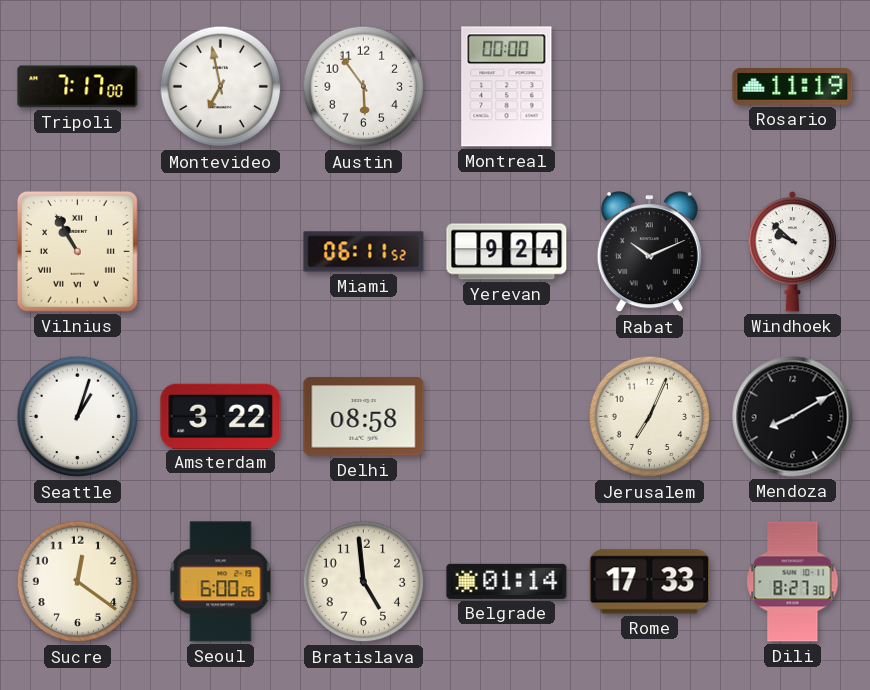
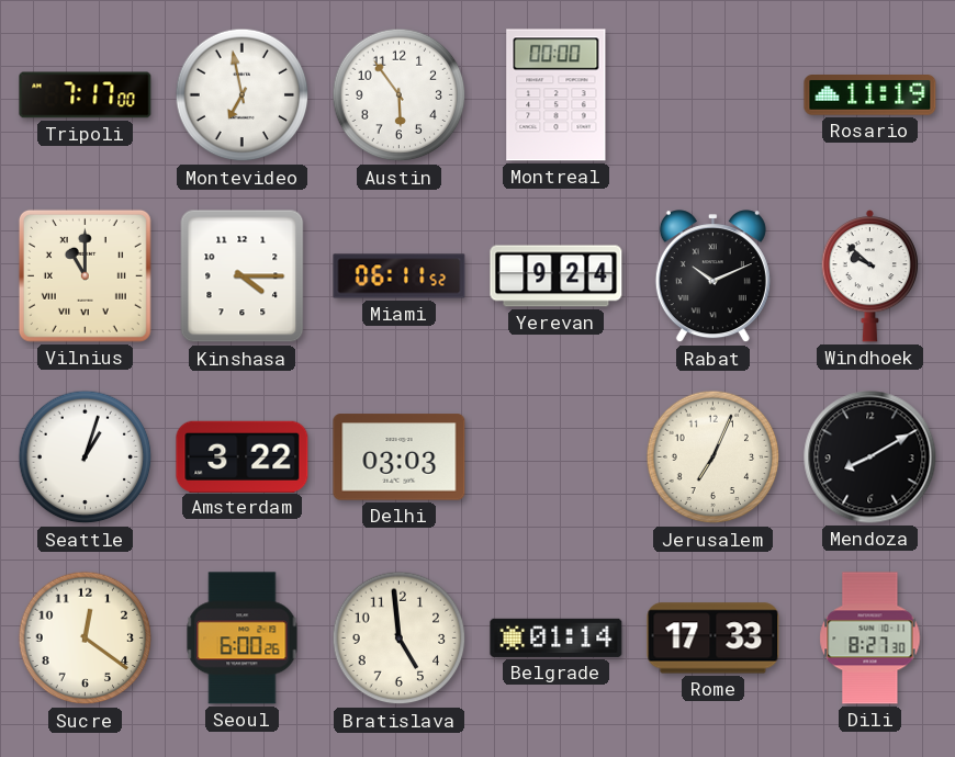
Vilnius: 10:55 -> 11:00 (85, 275)
Kinshasa: none -> 4:15 (243, 276)
Delhi: 08:58 -> 03:03 (400, 457)
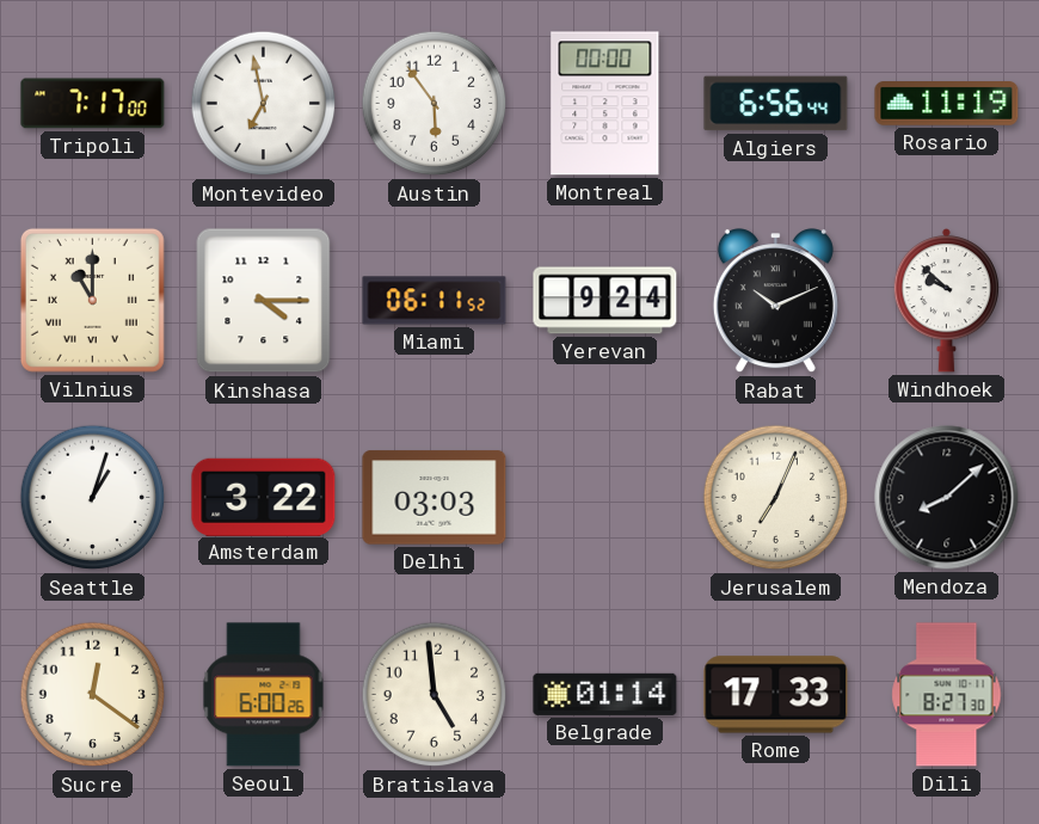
Algiers: none -> 6:56 (776, 104)
Mendoza: 8:10 -> 8:08 (947, 498)
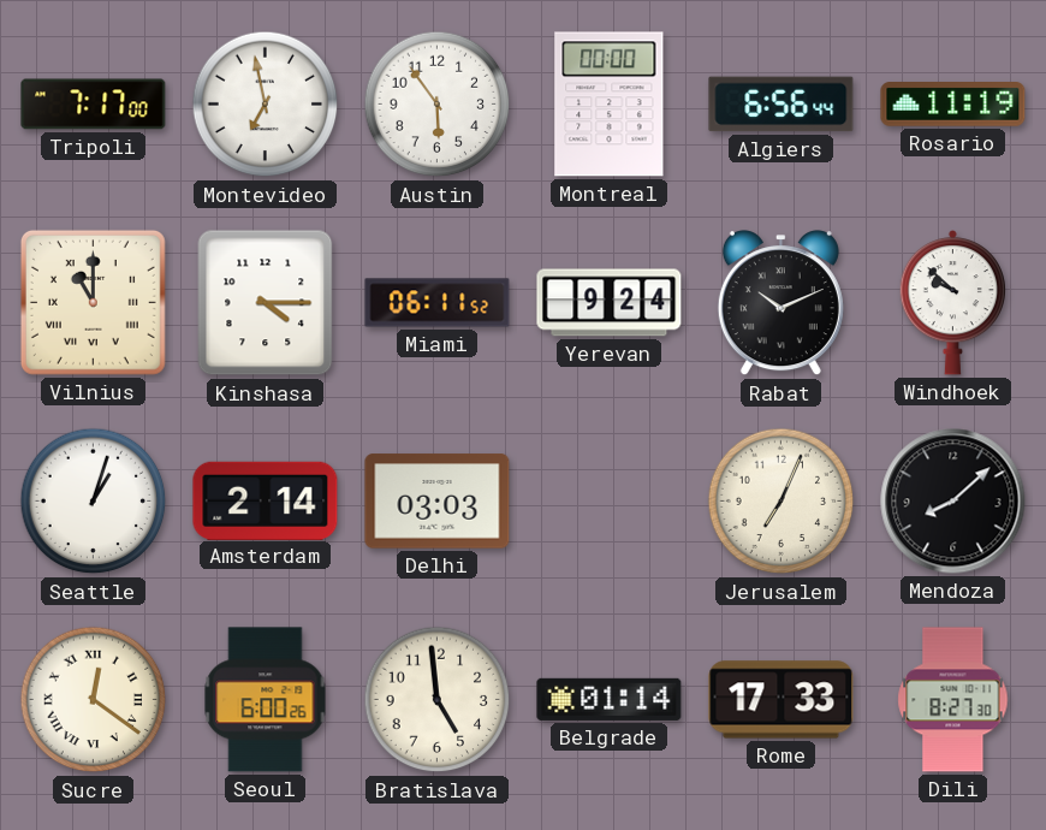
Amsterdam: 3:22 -> 2:14 (266, 500)
Sucre numerals: Arabic -> Roman (94, 700)
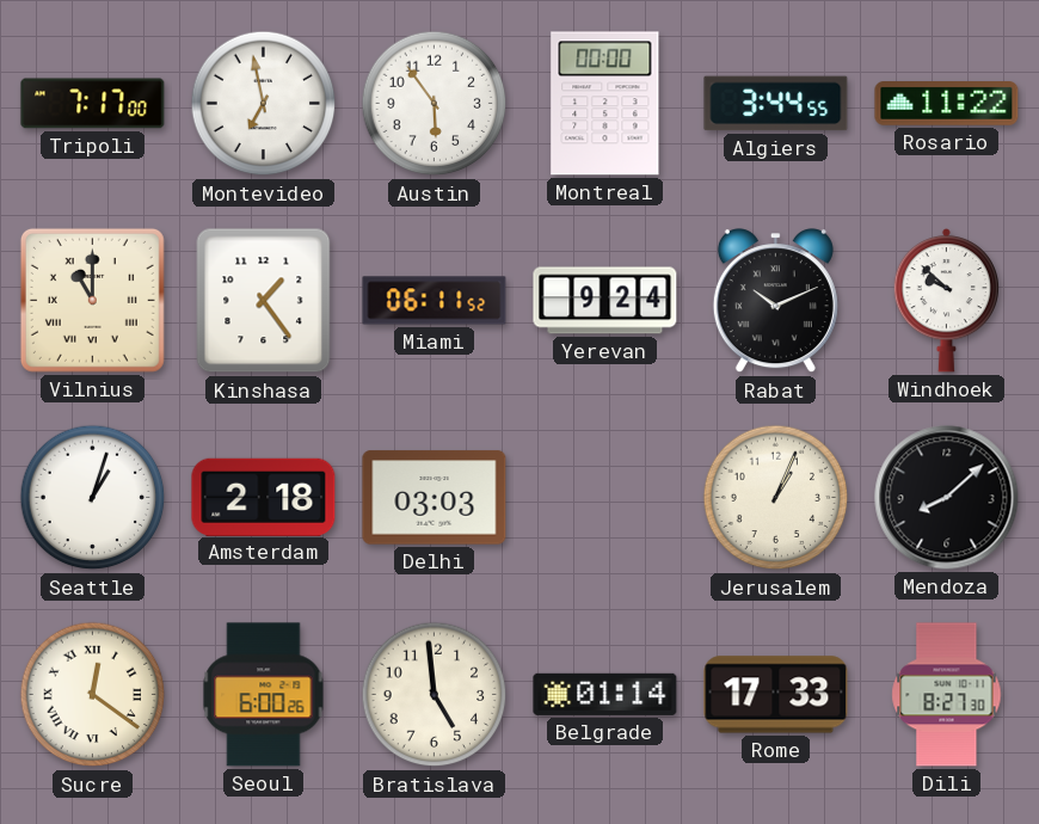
Algiers: 6:56 -> 3:44 (776, 104)
Rosario: 11:19 -> 11:22 (947, 104)
Kinshasa: 4:15 -> 1:24 (264, 301)
Amsterdam: 2:14 -> 2:18 (264, 497)
Jerusalem: 7:04 -> 1:04 (776, 498)
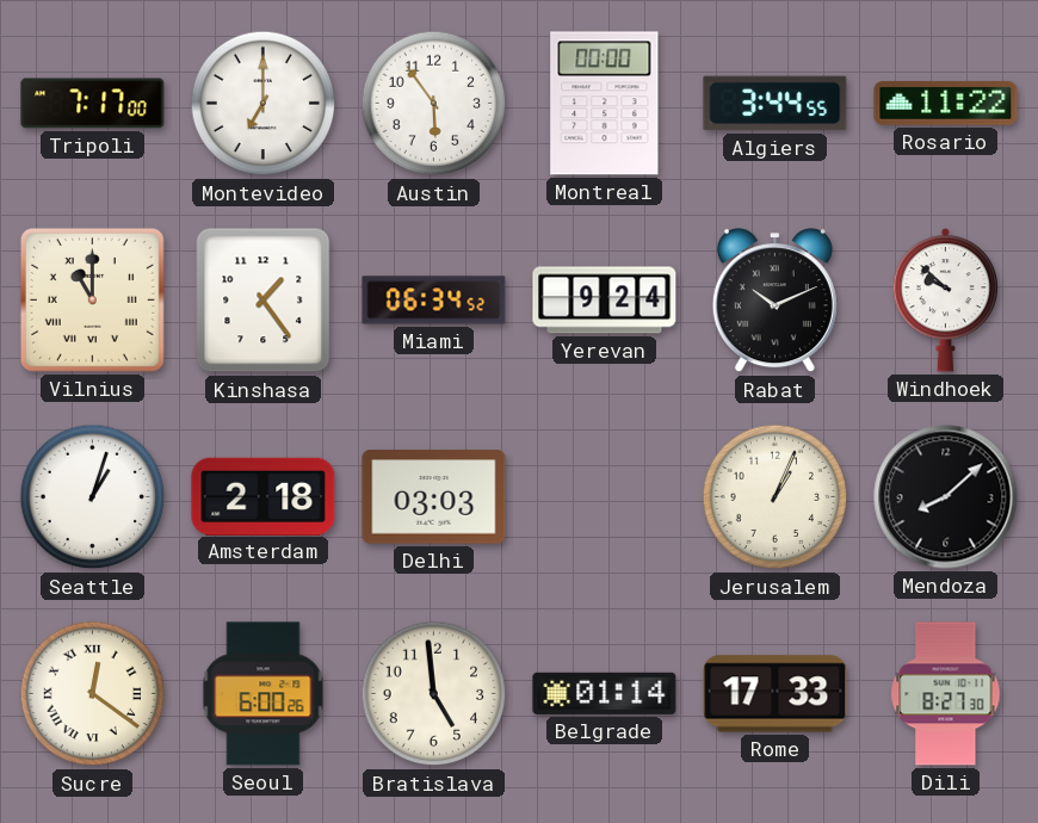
Montevideo: 6:58 -> 7:00 (264, 104)
Miami: 06:11 -> 06:34 (434, 301)
